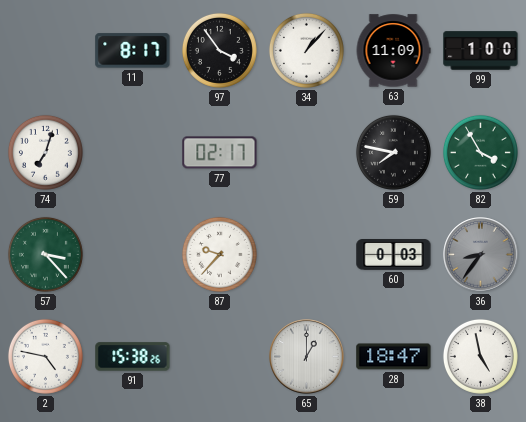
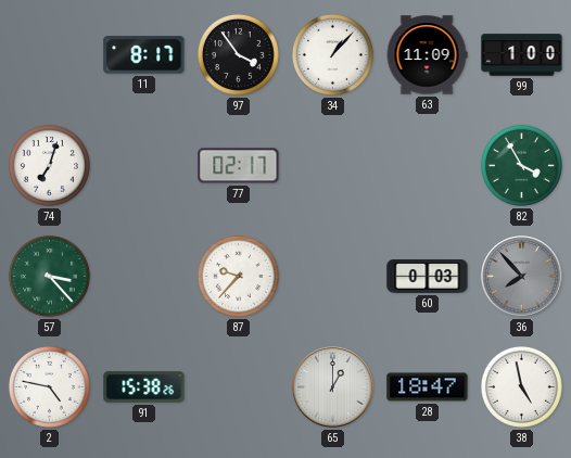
59: 7:47 -> none (393, 152)
36: 8:36 -> 7:53 (522, 277)
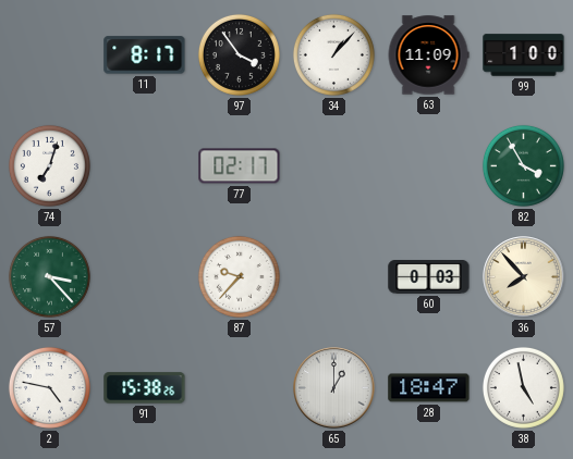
36 dial: grey -> cream (524, 277)
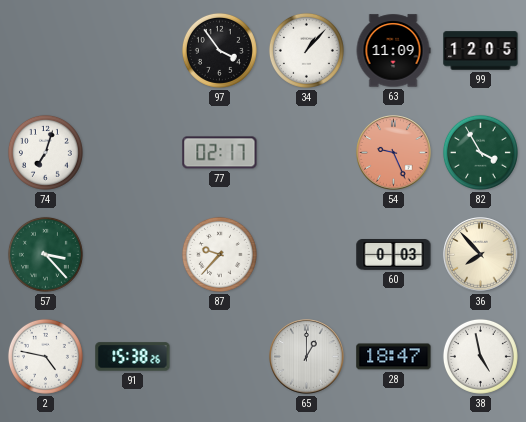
11: 8:17 -> none (145, 55)
99: 1:00 -> 12:05 (481, 51)
54: none -> 9:26 (394, 153)
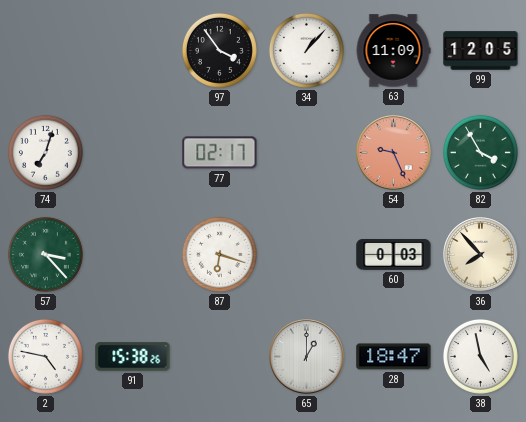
87: 9:37 -> 6:18 (219, 254)
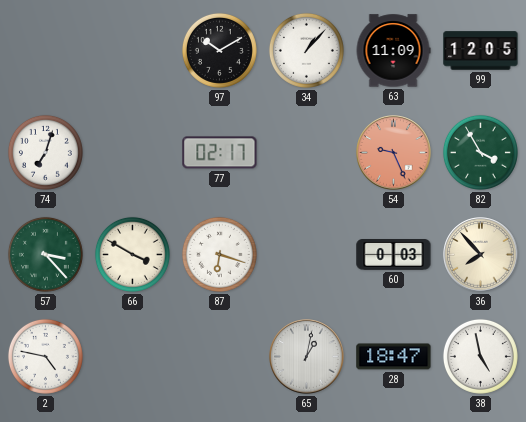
97: 3:54 -> 10:10 (219, 50)
66: none -> 3:50 (132, 254)
91: 15:38 -> none (133, 357)
65: 1:00 -> 1:02 (307, 357)
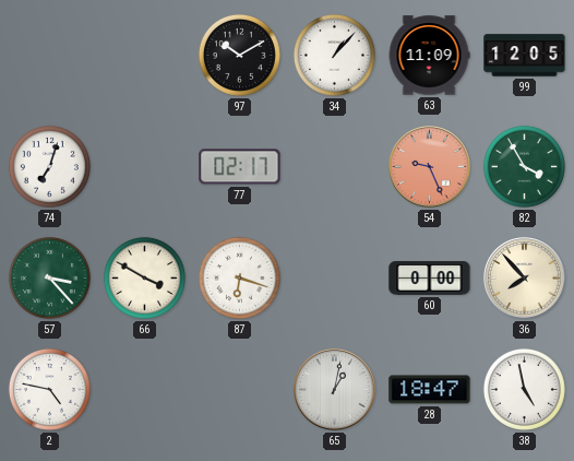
60: 0:03 -> 0:00 (430, 279)
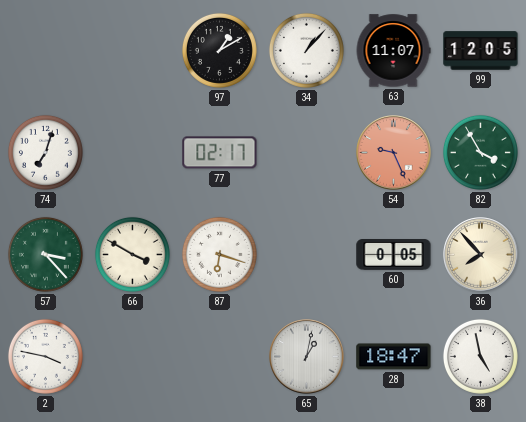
97: 10:10 -> 1:10 (219, 50)
63: 11:09 -> 11:07 (393, 51)
60: 0:00 -> 0:05 (394, 255)
2: 4:47 -> 3:47 (45, 356)
